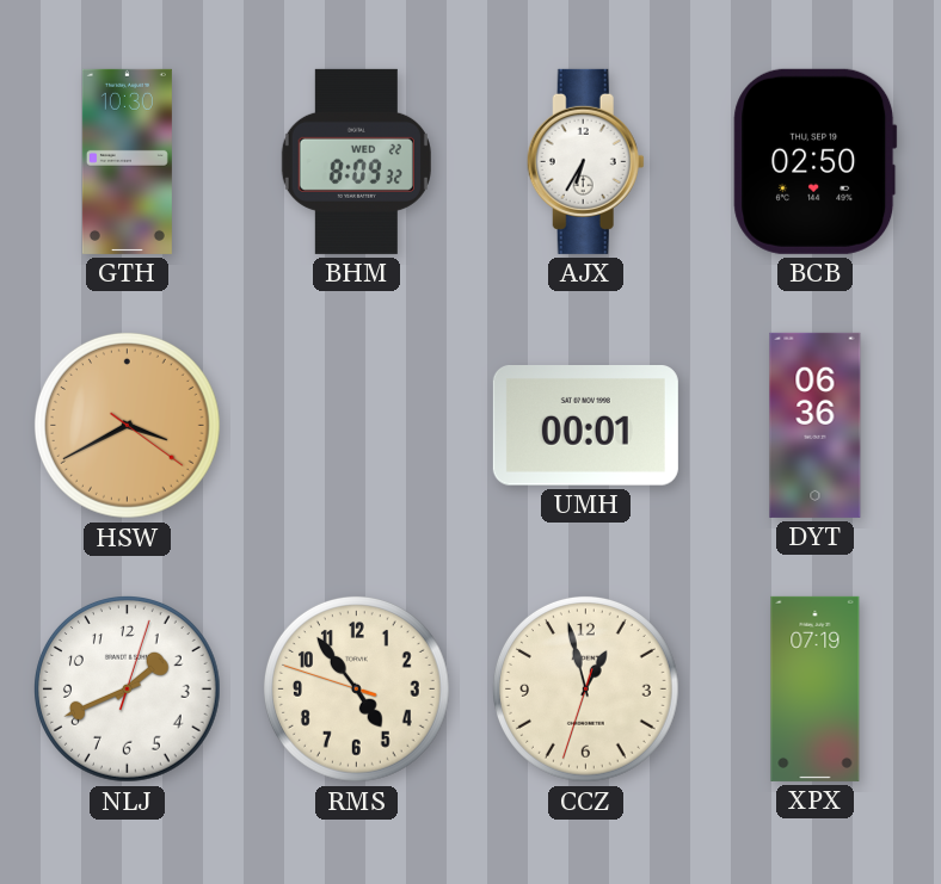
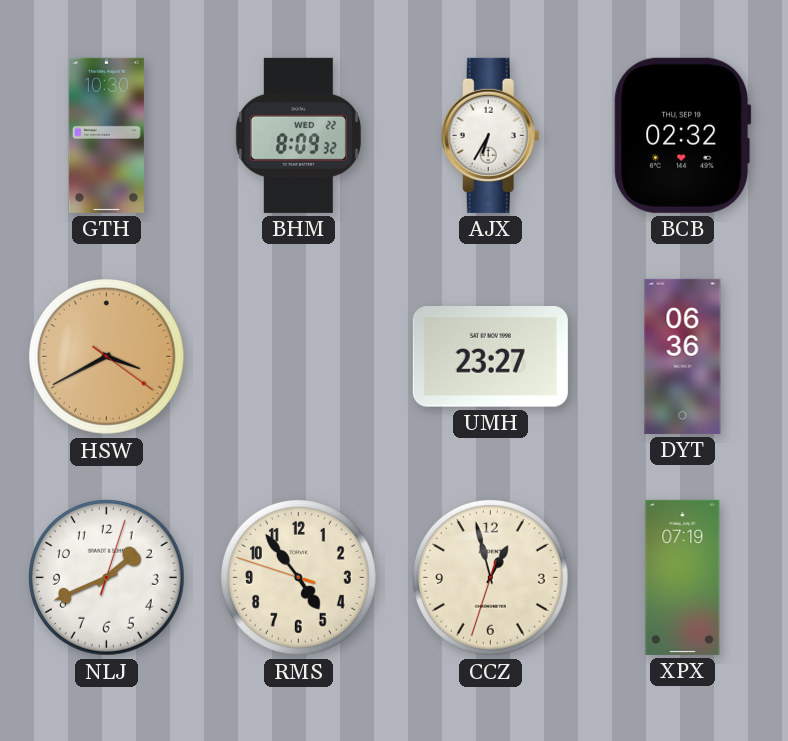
BCB: 02:50 -> 02:32 (683, 135)
UMH: 00:01 -> 23:27 (490, 357)
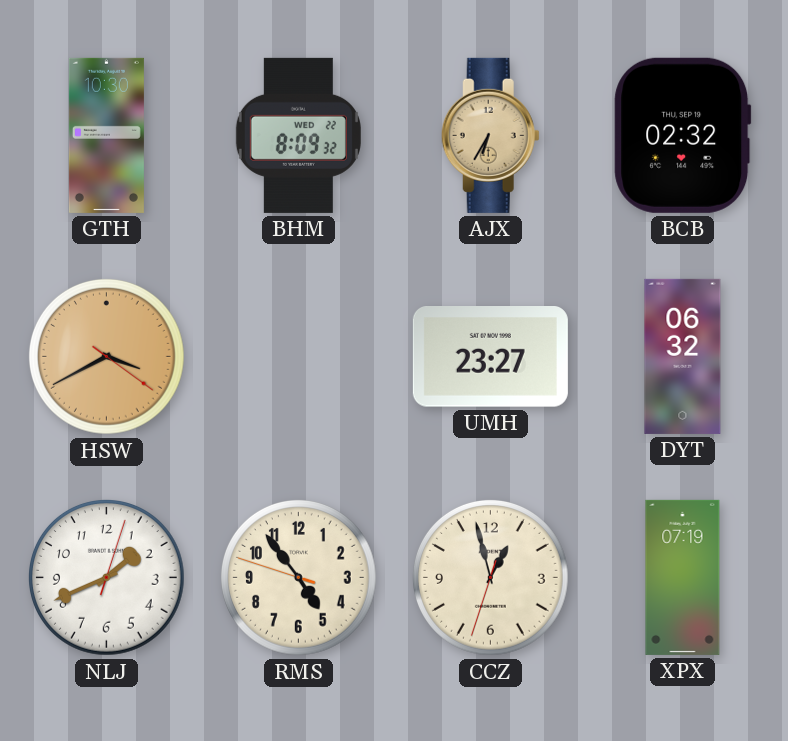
AJX dial: white -> champagne (490, 135)
DYT: 06:36 -> 06:32 (683, 356)
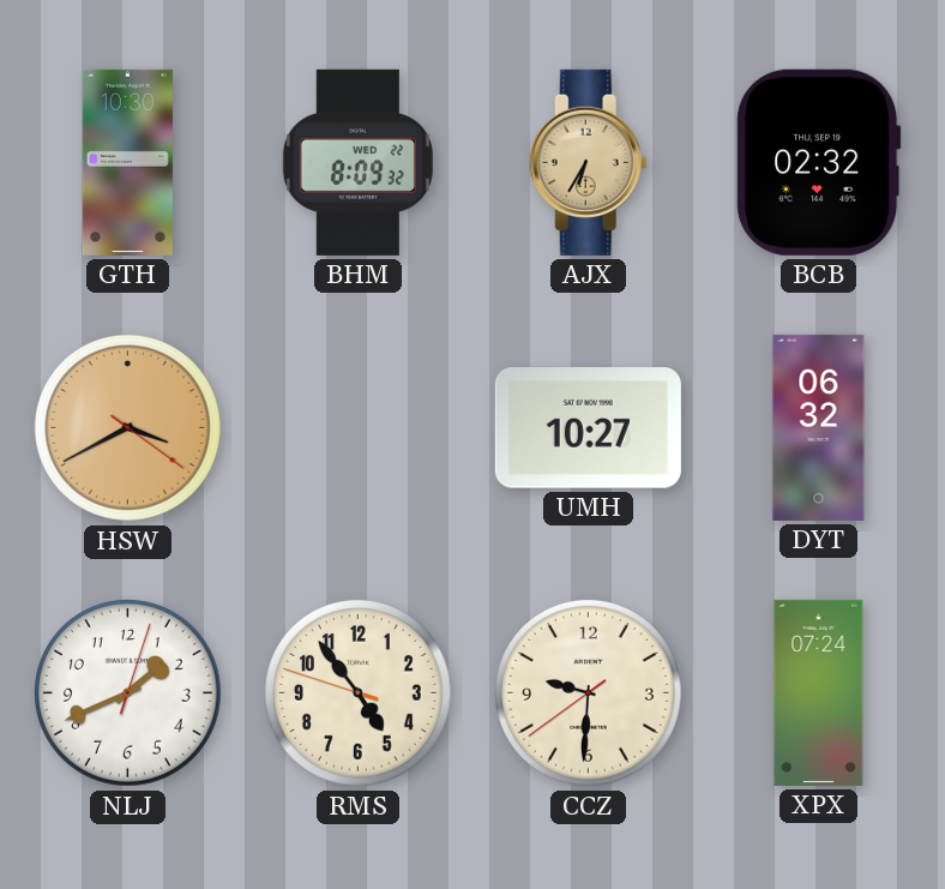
UMH: 23:27 -> 10:27 (588, 428)
CCZ: 12:57 -> 9:30 (589, 693)
XPX: 07:19 -> 07:24 (819, 692)
